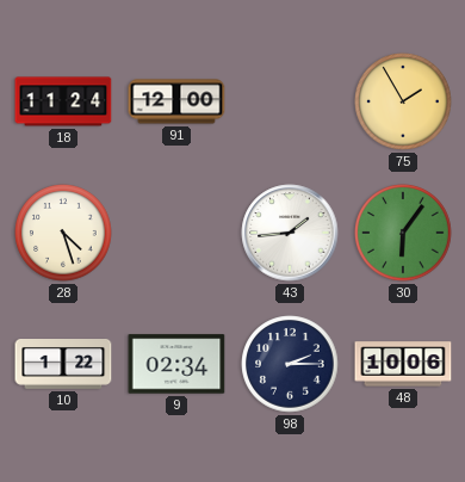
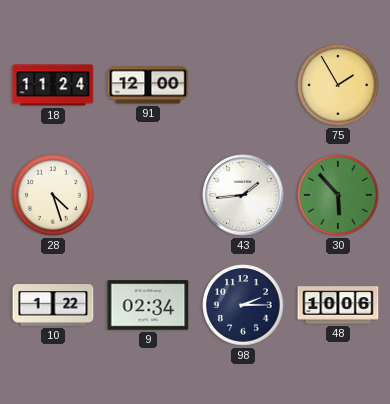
30: 6:06 -> 5:53 (338, 195)
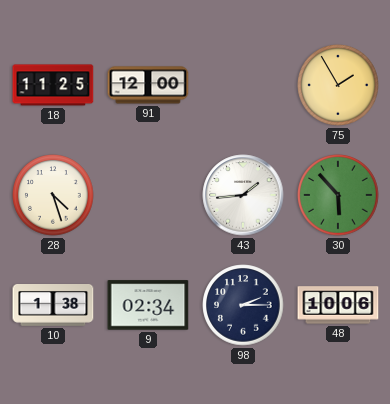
18: 11:24 -> 11:25 (53, 85)
10: 1:22 -> 1:38 (53, 306)
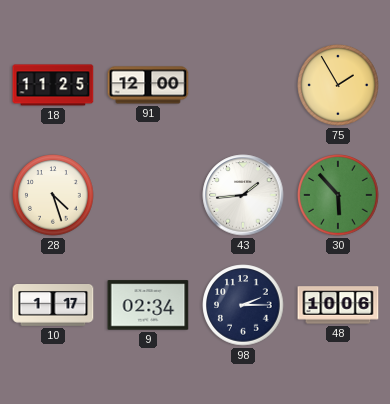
10: 1:38 -> 1:17 (53, 306)
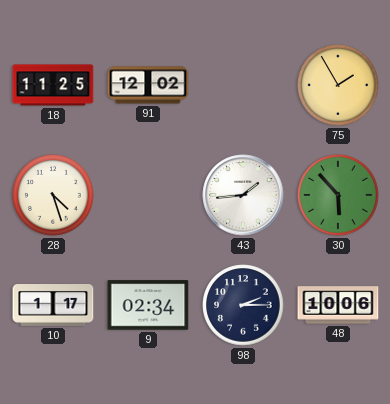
91: 12:00 -> 12:02 (148, 85)
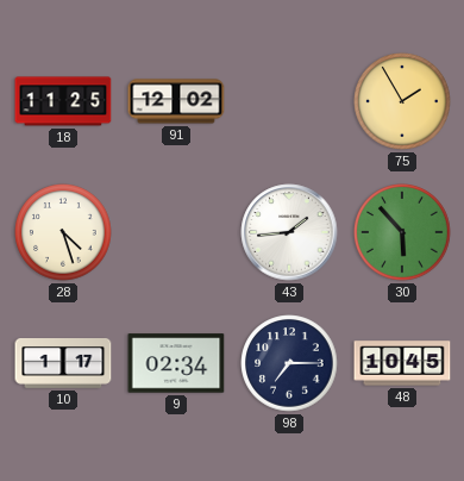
98: 2:15 -> 7:15 (289, 363)
48: 10:06 -> 10:45 (402, 363)
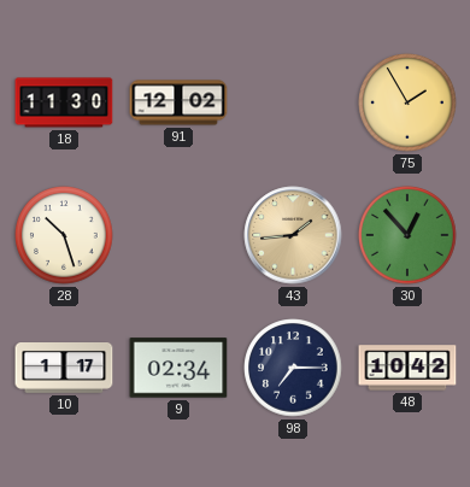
18: 11:25 -> 11:30 (64, 102)
28: 4:27 -> 10:27 (64, 235)
43 dial: white -> champagne (293, 235)
30: 5:53 -> 12:53 (407, 235)
48: 10:45 -> 10:42 (407, 368)
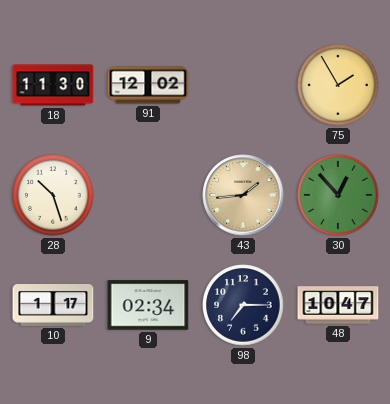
48: 10:42 -> 10:47 (338, 305)
